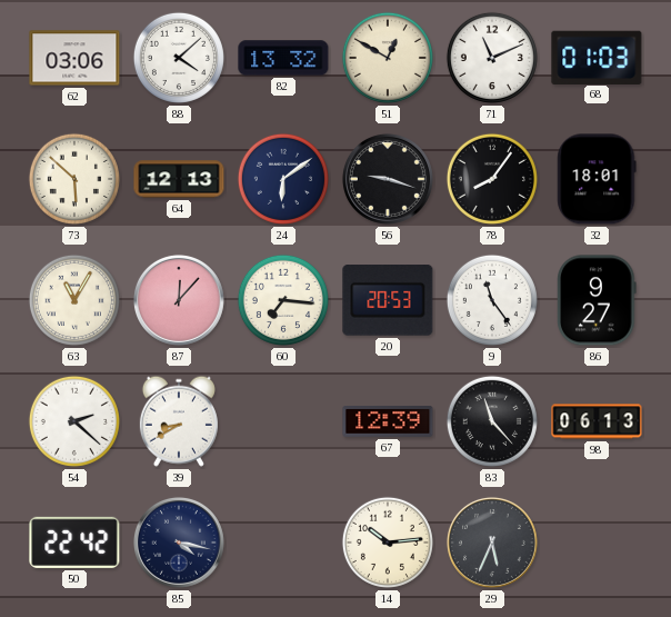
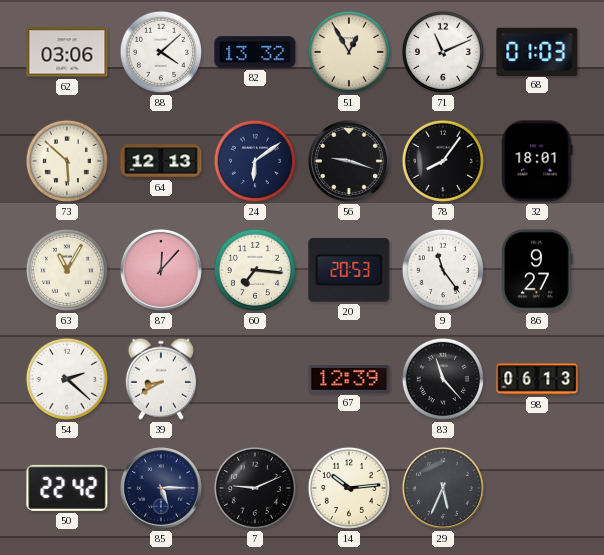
51: 12:50 -> 12:55 (349, 52)
85: 4:17 -> 5:15 (161, 488)
7: none -> 9:11 (255, 488)
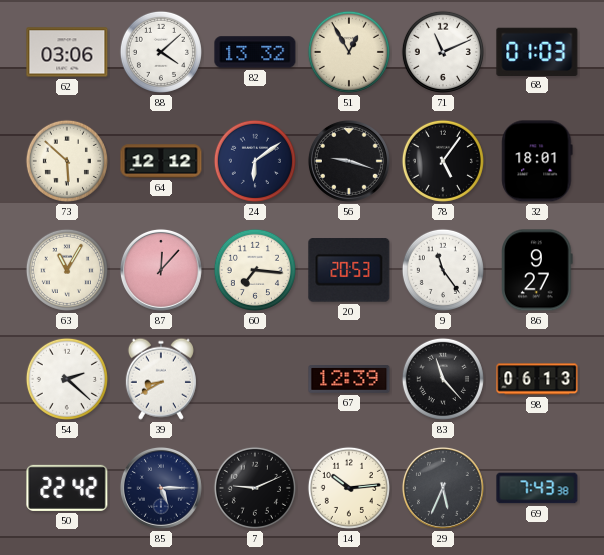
64: 12:13 -> 12:12 (161, 161)
78: 8:06 -> 5:06 (443, 161)
69: none -> 7:43 (537, 488)
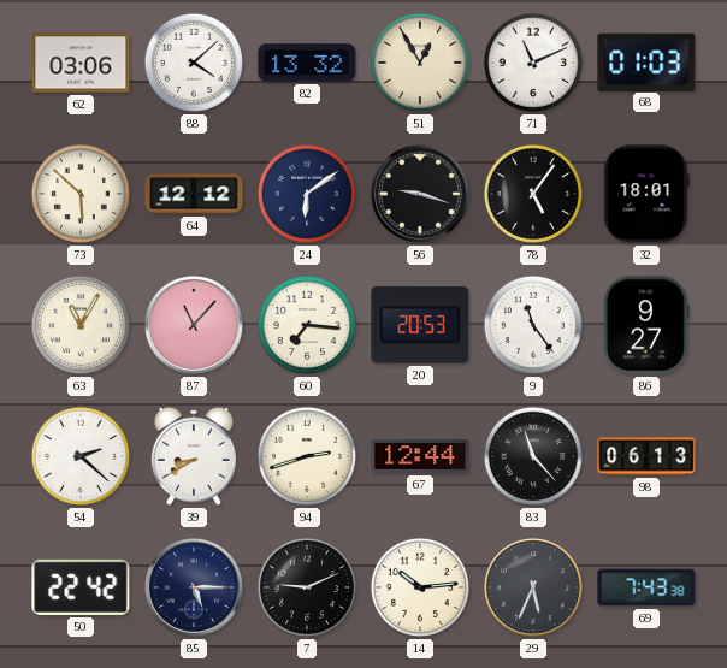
87: 12:07 -> 11:07 (194, 325)
94: none -> 2:42 (307, 456)
67: 12:39 -> 12:44 (420, 457)
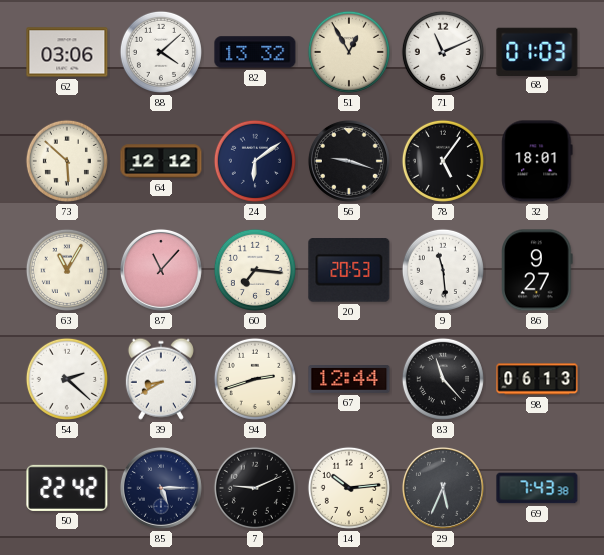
9: 11:24 -> 11:29 (443, 270)
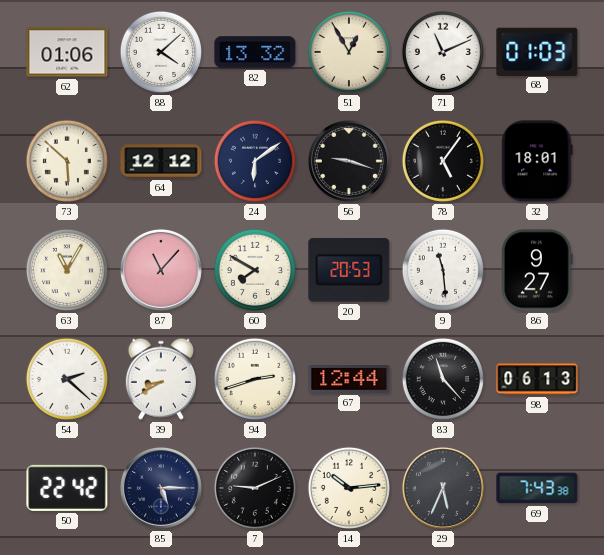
62: 03:06 -> 01:06 (67, 52)
60: 7:16 -> 7:50 (255, 270)
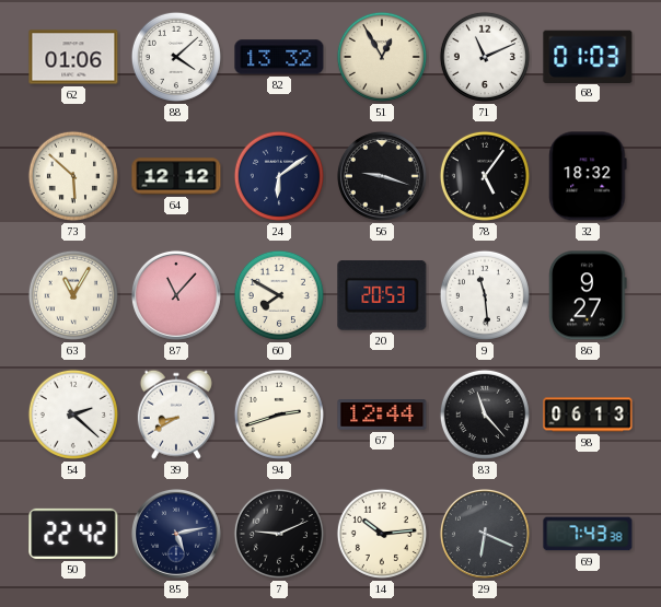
32: 18:01 -> 18:32 (588, 176)
85: 5:15 -> 5:13 (176, 534)
29: 5:34 -> 6:19 (485, 534)
